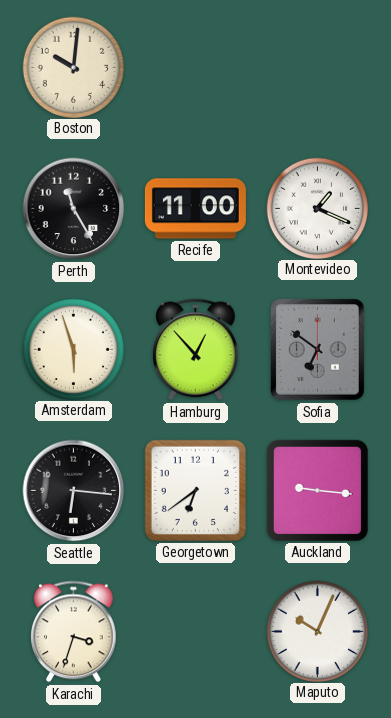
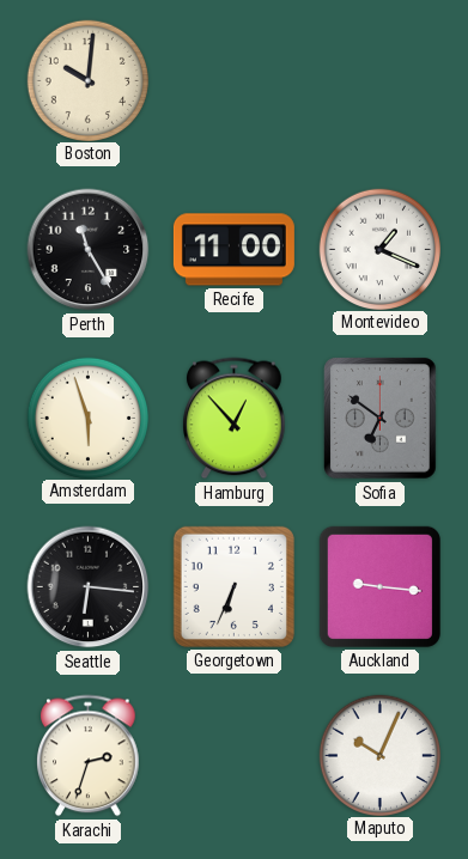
Georgetown: 6:39 -> 6:34 (233, 586)
Karachi: 3:33 -> 2:33 (89, 756)
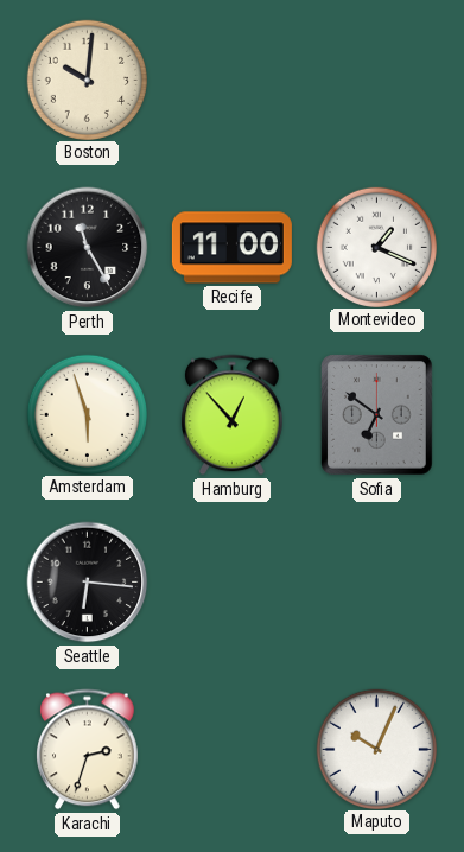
Georgetown: 6:34 -> none (233, 586)
Auckland: 9:16 -> none (379, 586)
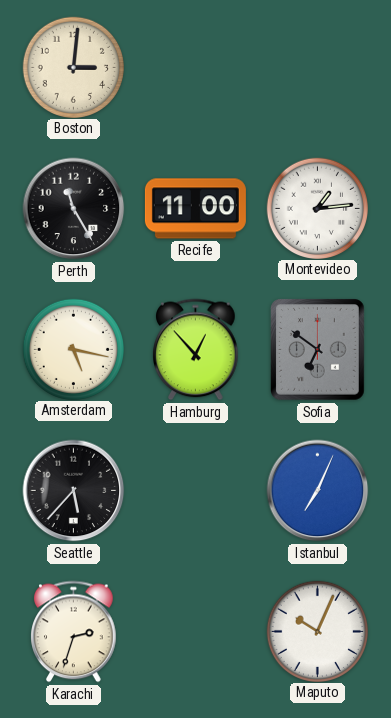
Boston: 10:01 -> 3:01 (73, 67)
Montevideo: 1:19 -> 1:14 (317, 208)
Amsterdam: 5:57 -> 5:17 (73, 349)
Seattle: 6:16 -> 5:37 (74, 491)
Istanbul: none -> 7:04 (318, 491)
